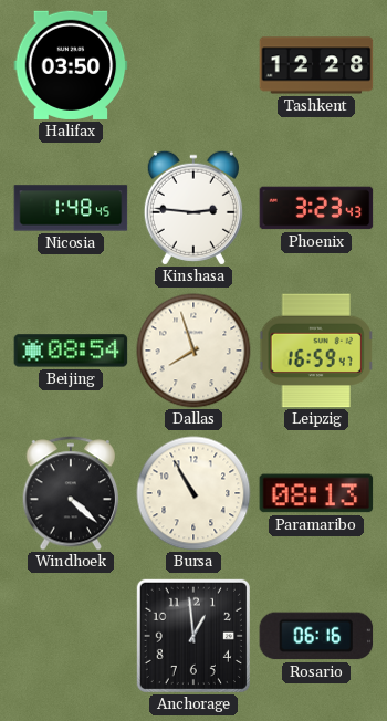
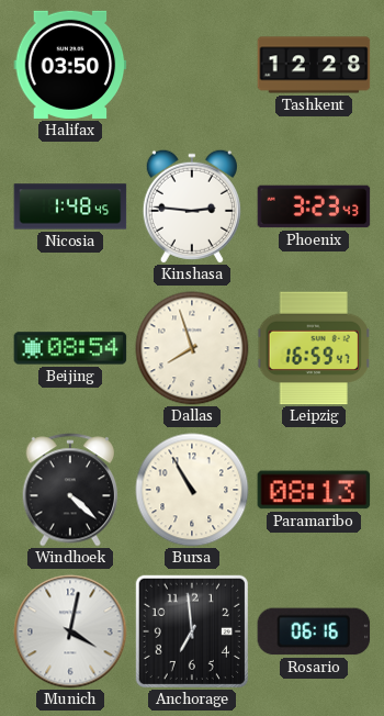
Munich: none -> 4:02 (70, 631)
Anchorage: 12:59 -> 6:59 (192, 631)
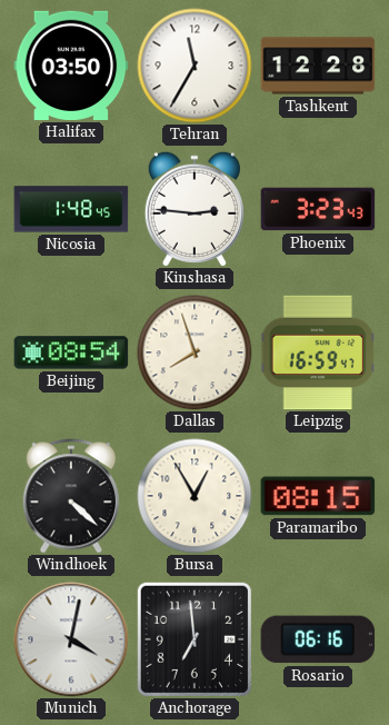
Tehran: none -> 11:35 (194, 66)
Bursa: 10:55 -> 12:55 (194, 496)
Paramaribo: 08:13 -> 08:15 (318, 496)
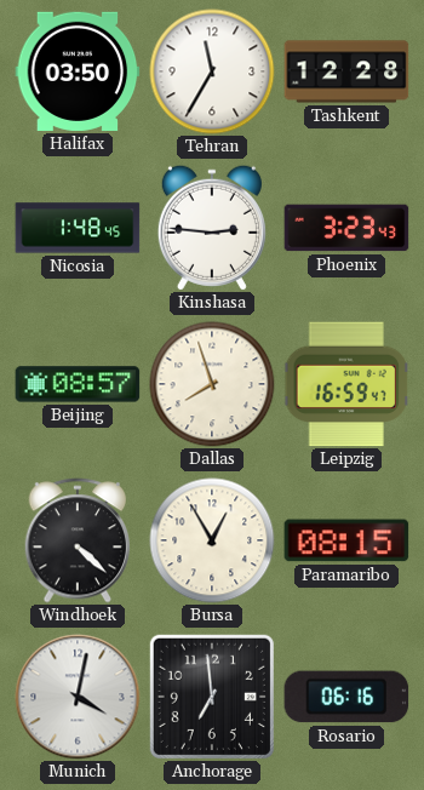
Beijing: 08:54 -> 08:57 (78, 384)
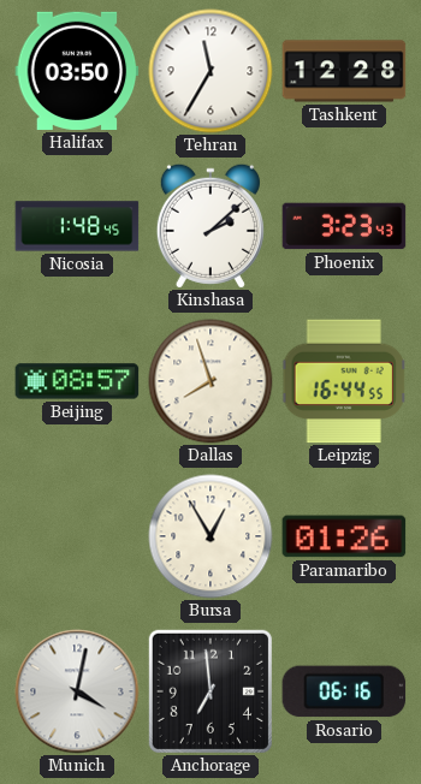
Kinshasa: 2:46 -> 2:08 (210, 226)
Leipzig: 16:59 -> 16:44 (344, 381)
Windhoek: 4:22 -> none (78, 540)
Paramaribo: 08:15 -> 01:26 (344, 536)
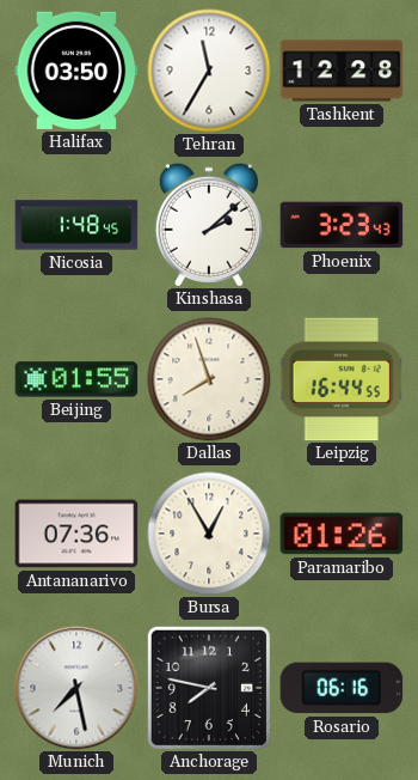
Beijing: 08:57 -> 01:55 (76, 379)
Antananarivo: none -> 07:36 (76, 534)
Munich: 4:02 -> 7:28 (76, 688)
Anchorage: 6:59 -> 7:47 (209, 688)
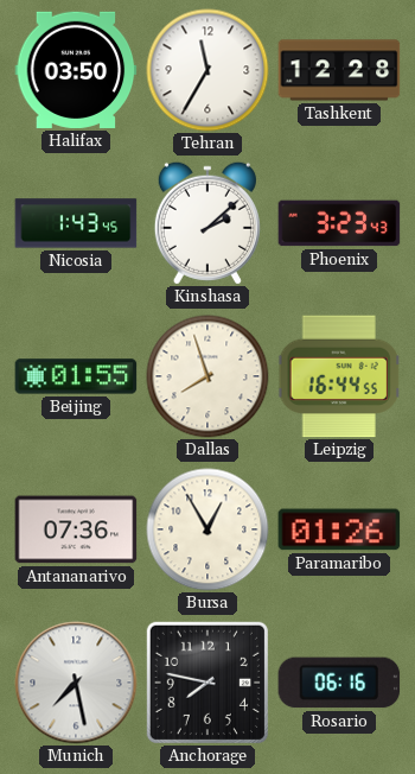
Nicosia: 1:48 -> 1:43 (76, 223)
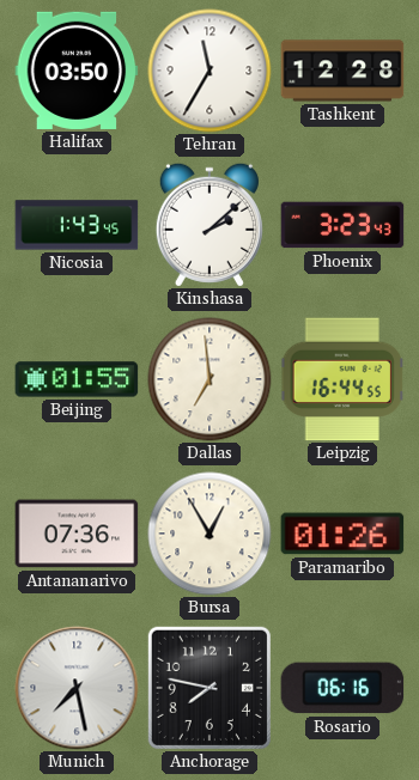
Dallas: 7:57 -> 6:59 (209, 379)
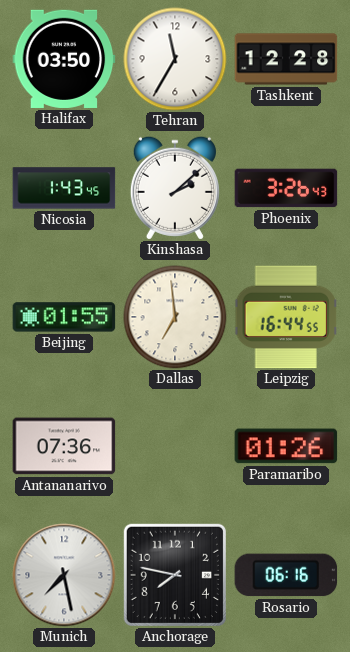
Phoenix: 3:23 -> 3:26 (286, 188)
Bursa: 12:55 -> none (209, 534)
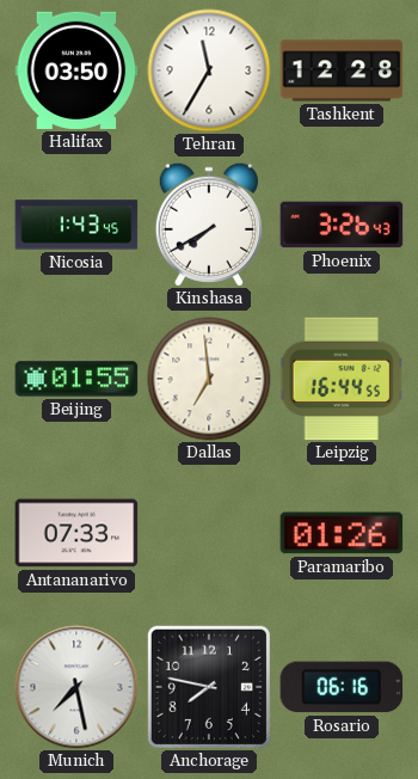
Kinshasa: 2:08 -> 7:40 (209, 225)
Antananarivo: 07:36 -> 07:33 (76, 533)
